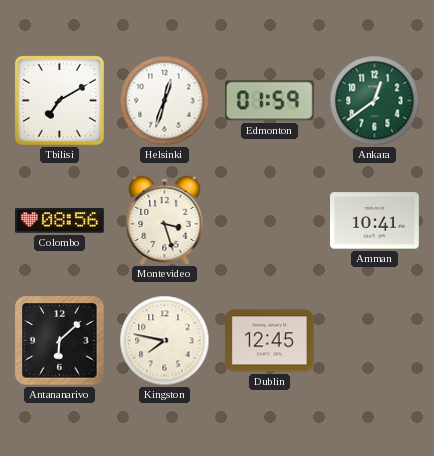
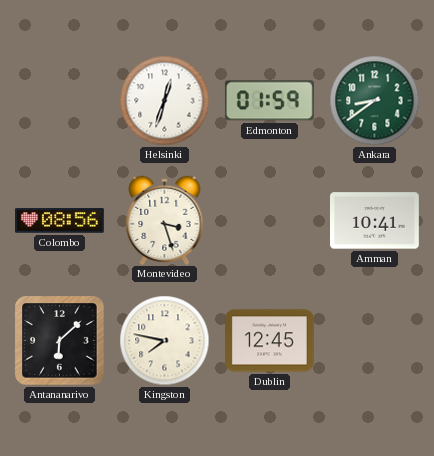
Tbilisi: 7:10 -> none (59, 100)
Ankara: 12:39 -> 8:39 (375, 101)
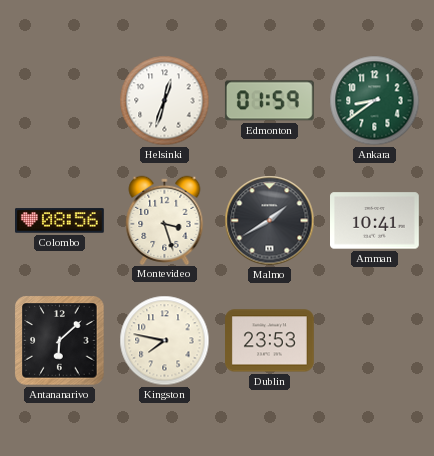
Malmo: none -> 1:40 (270, 221)
Dublin: 12:45 -> 23:53 (270, 341)
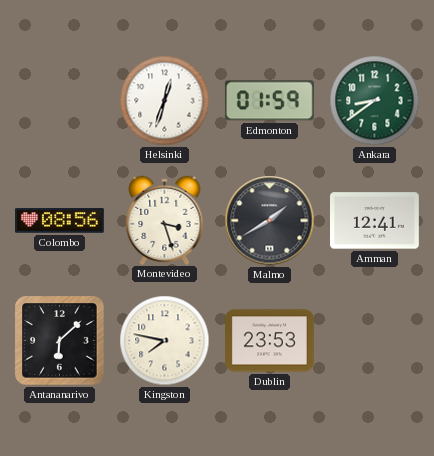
Amman: 10:41 -> 12:41 (375, 221)
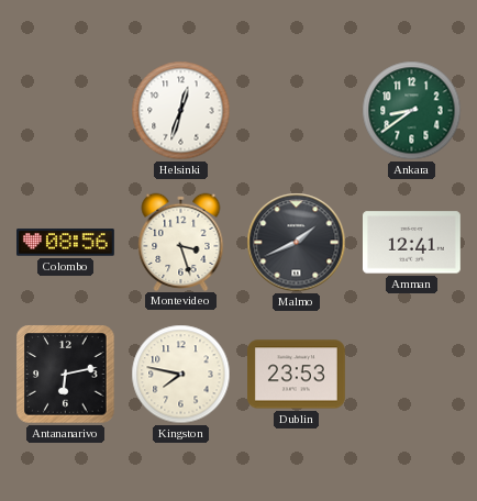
Edmonton: 01:59 -> none (269, 101)
Malmo: 1:40 -> 1:41 (297, 243)
Antananarivo: 6:08 -> 6:13 (66, 375)
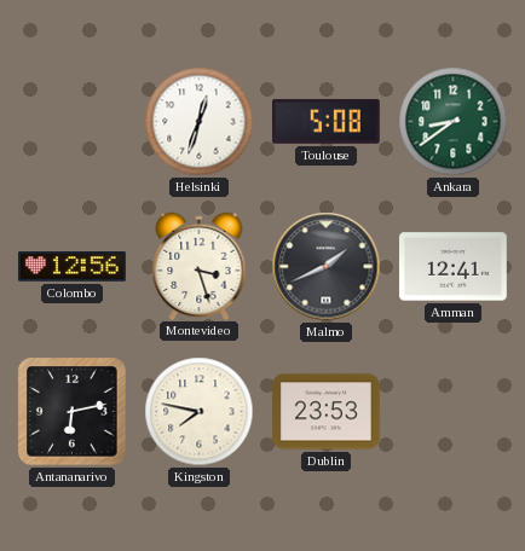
Toulouse: none -> 5:08 (325, 122)
Colombo: 08:56 -> 12:56 (73, 267)
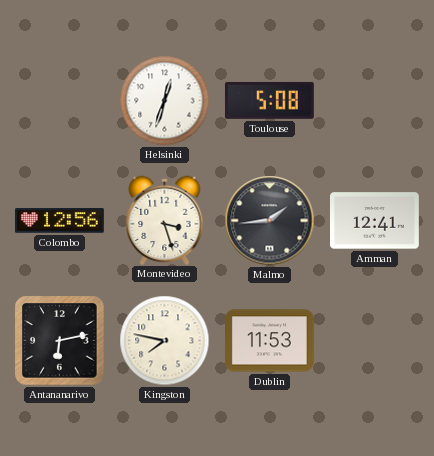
Ankara: 8:39 -> none (454, 122)
Malmo: 1:41 -> 1:44 (270, 221)
Dublin: 23:53 -> 11:53 (270, 341)
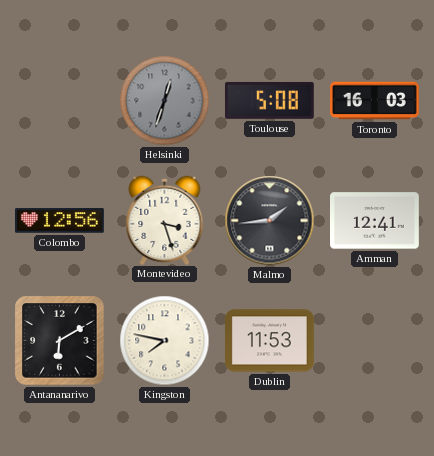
Helsinki dial: white -> grey (165, 101)
Toronto: none -> 16:03 (375, 101)
Antananarivo: 6:13 -> 6:10 (60, 341)
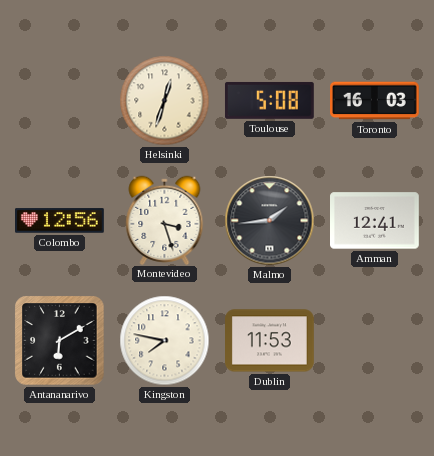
Helsinki dial: grey -> cream (165, 101)
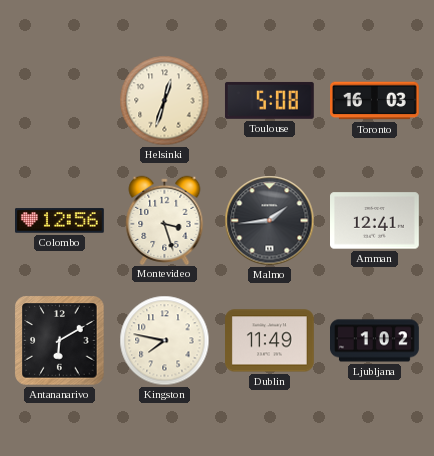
Dublin: 11:53 -> 11:49 (270, 341)
Ljubljana: none -> 1:02 (375, 341)
